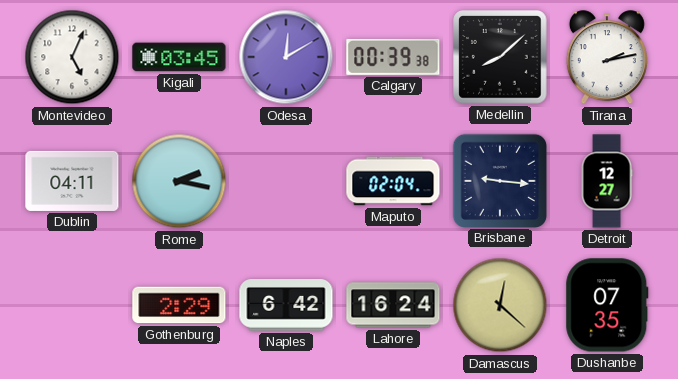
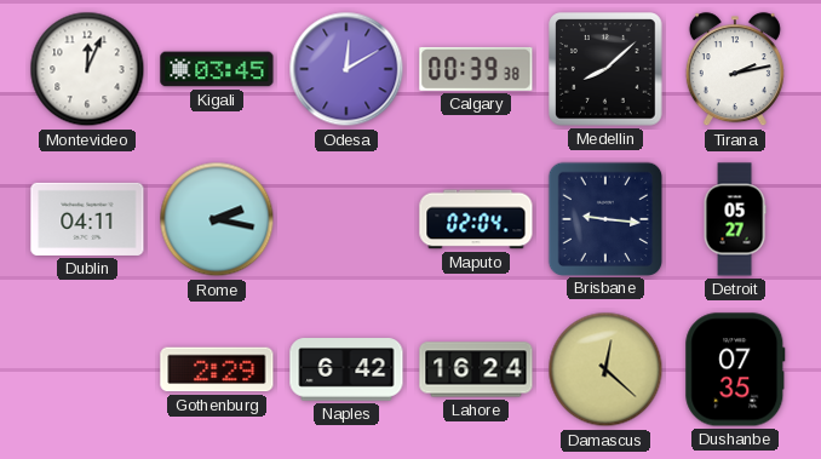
Montevideo: 5:04 -> 12:04 (87, 69)
Detroit: 12:27 -> 05:27 (735, 219)
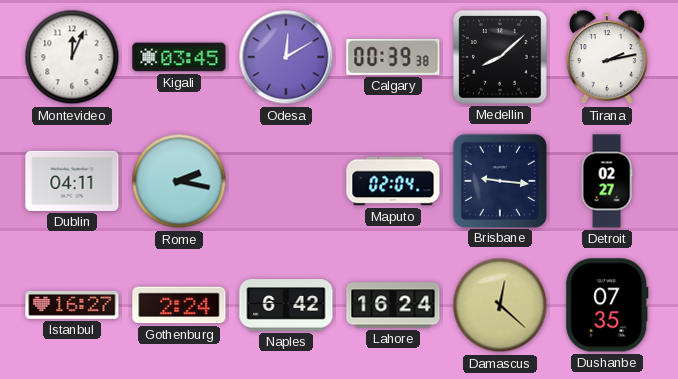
Detroit: 05:27 -> 02:27 (607, 181)
Istanbul: none -> 16:27 (72, 305)
Gothenburg: 2:29 -> 2:24 (179, 305)
